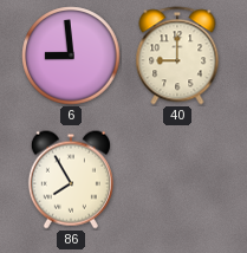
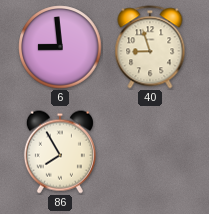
40: 9:00 -> 8:57 (150, 47)
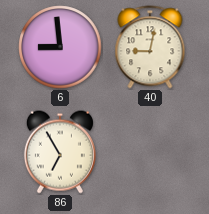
40: 8:57 -> 9:02 (150, 47)
86: 7:55 -> 6:55 (60, 152)
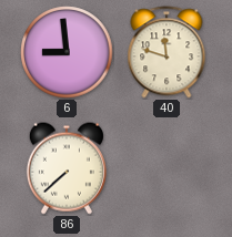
40: 9:02 -> 11:48 (167, 52)
86: 6:55 -> 7:38 (67, 168)
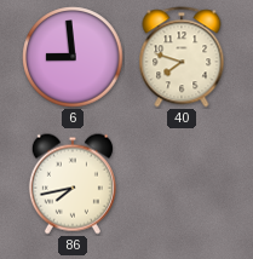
40: 11:48 -> 7:48 (182, 57)
86: 7:38 -> 7:43 (73, 184)
